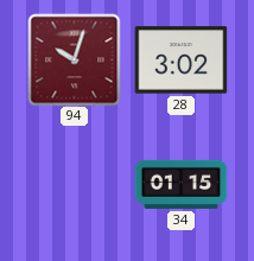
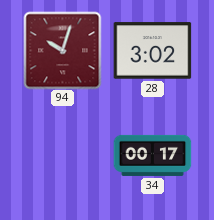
34: 01:15 -> 00:17 (152, 155)
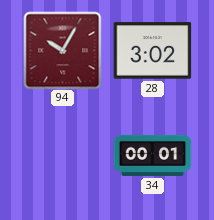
94: 10:03 -> 10:05 (62, 50)
34: 00:17 -> 00:01 (152, 155)
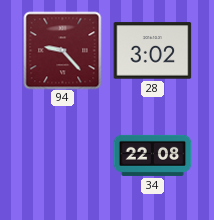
94: 10:05 -> 9:23 (62, 50)
34: 00:01 -> 22:08 (152, 155)
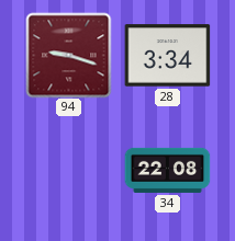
94: 9:23 -> 9:18 (68, 55)
28: 3:02 -> 3:34 (167, 56)
